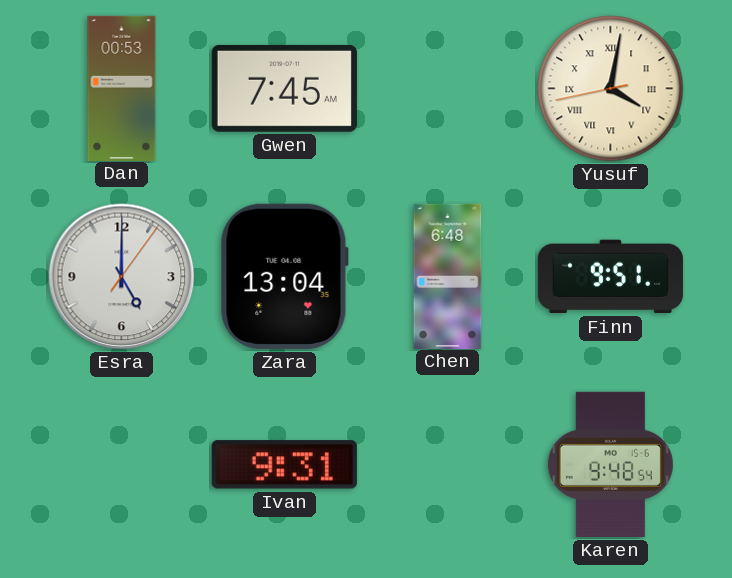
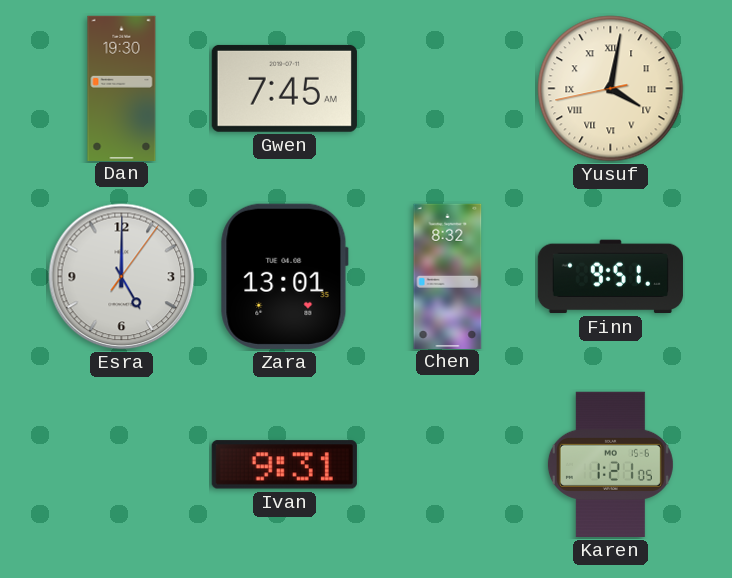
Dan: 00:53 -> 19:30 (122, 88)
Zara: 13:04 -> 13:01 (284, 276)
Chen: 6:48 -> 8:32 (448, 276)
Karen: 9:48 -> 1:21 (610, 464)
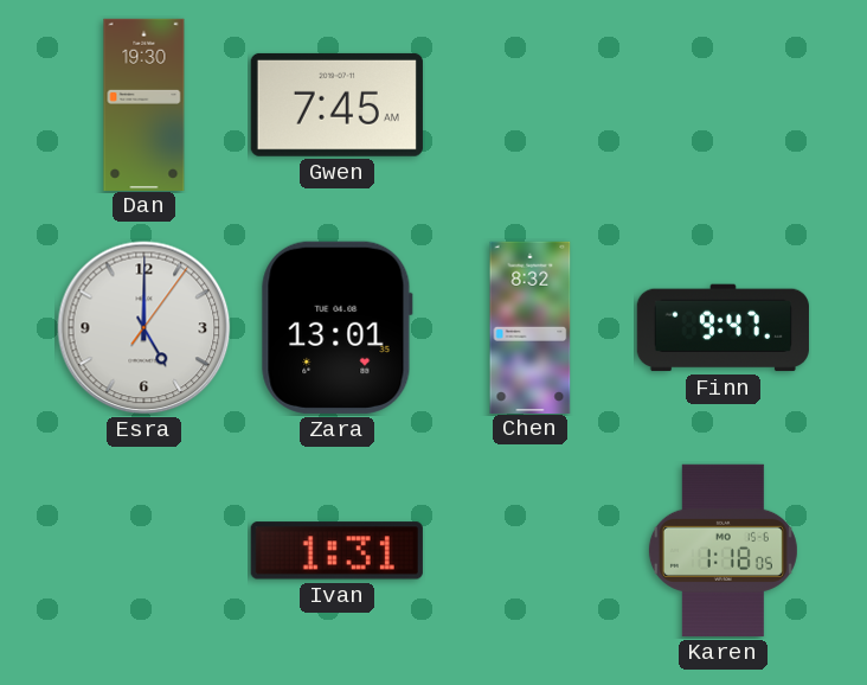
Yusuf: 4:01 -> none (611, 89)
Finn: 9:51 -> 9:47 (722, 328)
Ivan: 9:31 -> 1:31 (336, 551)
Karen: 1:21 -> 1:18 (722, 550)
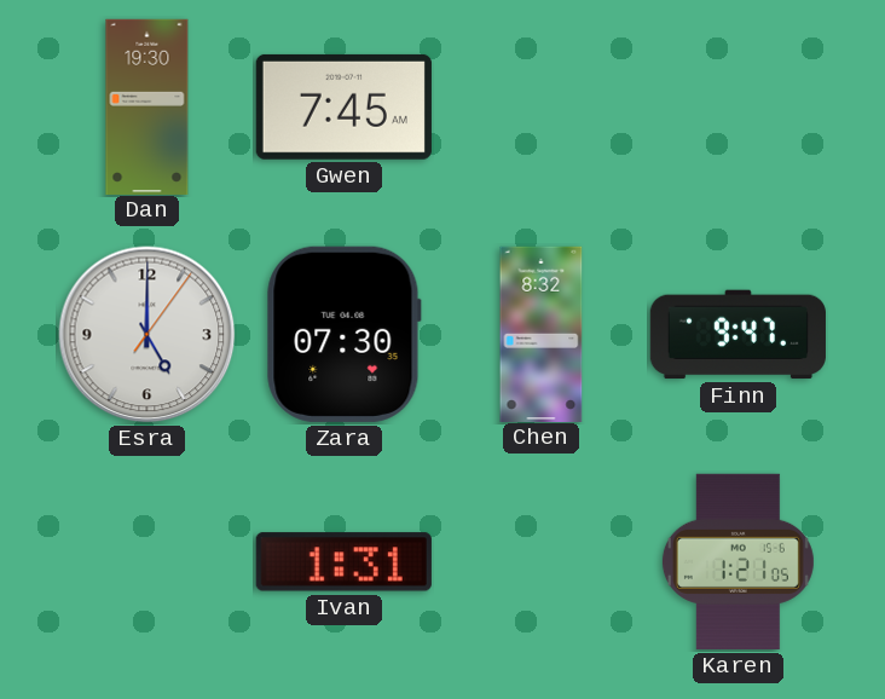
Zara: 13:01 -> 07:30 (343, 334)
Karen: 1:18 -> 1:21 (737, 561)
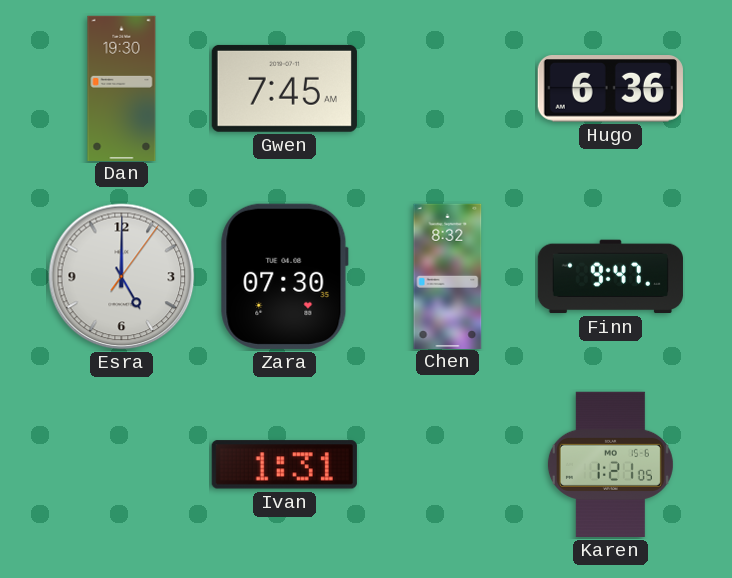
Hugo: none -> 6:36 (610, 89)
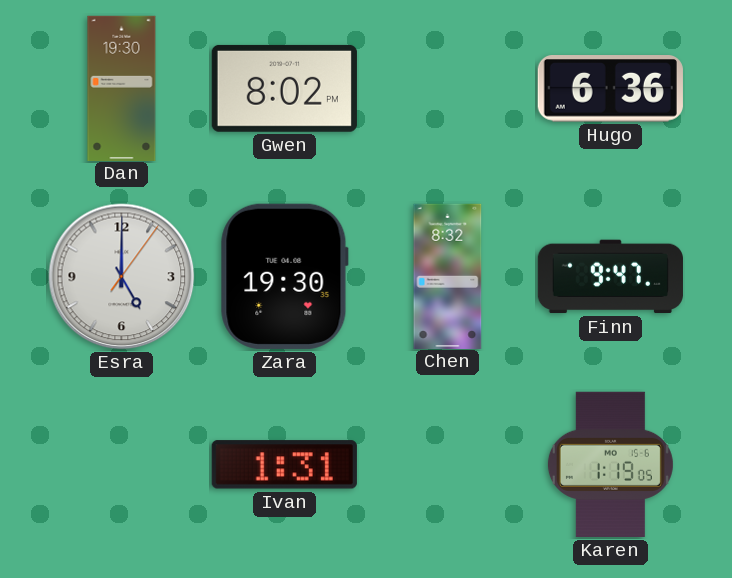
Gwen: 7:45 -> 8:02 (284, 88)
Zara: 07:30 -> 19:30 (284, 276)
Karen: 1:21 -> 1:19 (610, 464)
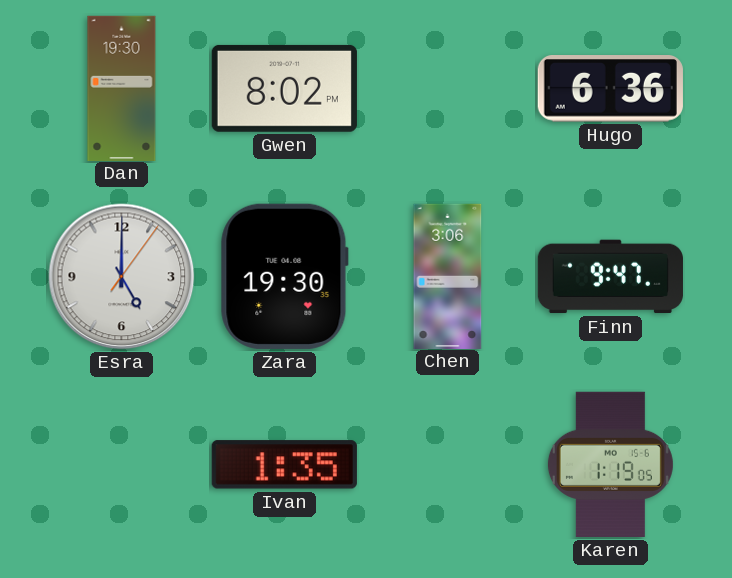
Chen: 8:32 -> 3:06 (448, 276)
Ivan: 1:31 -> 1:35 (284, 465)
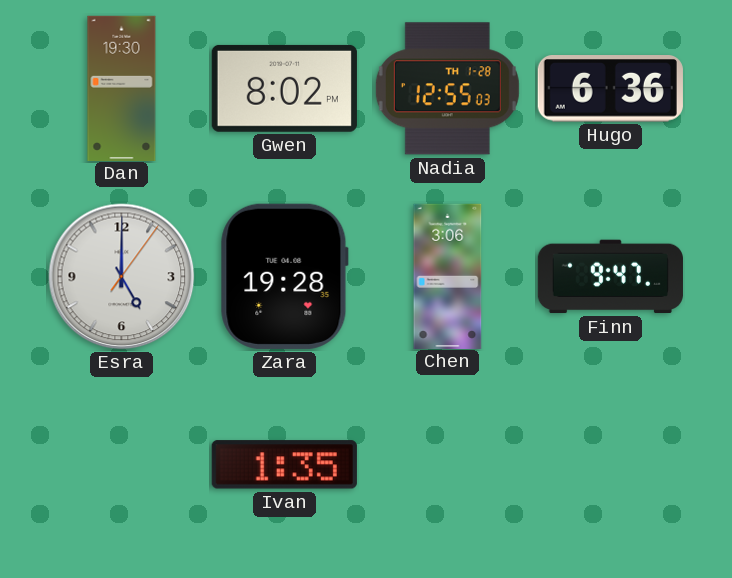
Nadia: none -> 12:55 (447, 89)
Zara: 19:30 -> 19:28 (284, 276)
Karen: 1:19 -> none (610, 464)
